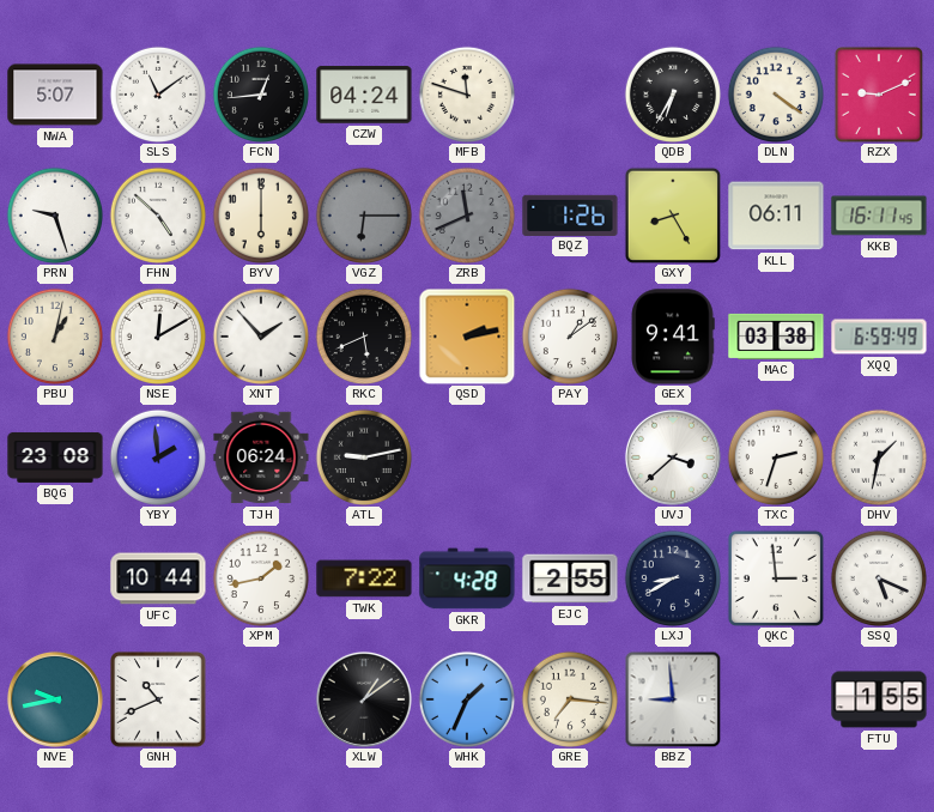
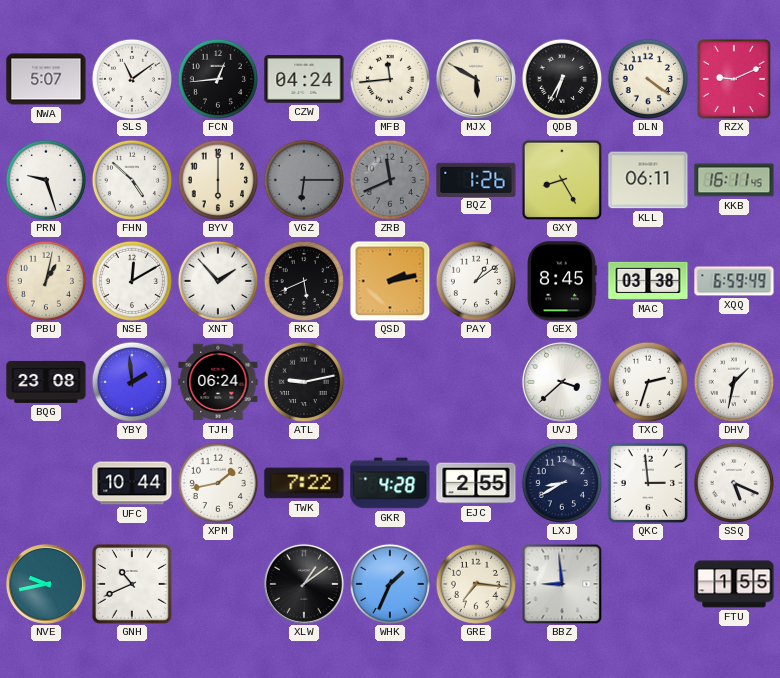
MFB: 11:48 -> 11:44 (389, 78)
MJX: none -> 5:50 (476, 79)
GEX: 9:41 -> 8:45 (562, 281)
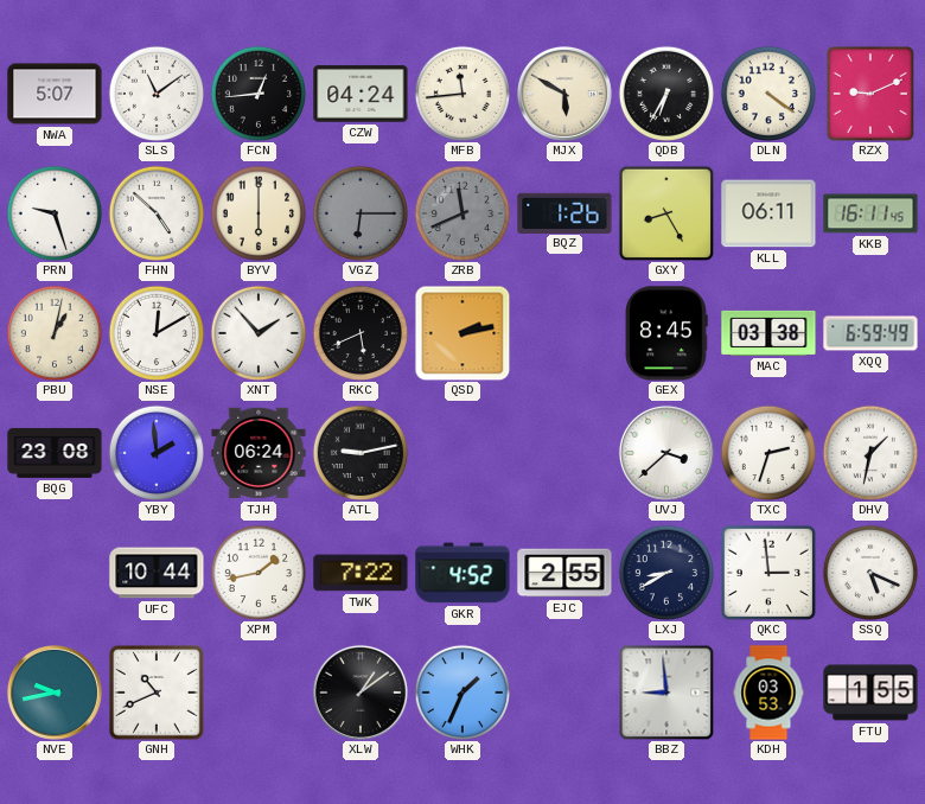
PAY: 1:09 -> none (475, 280)
GKR: 4:28 -> 4:52 (462, 573)
GRE: 7:16 -> none (475, 583)
KDH: none -> 03:53 (768, 693)
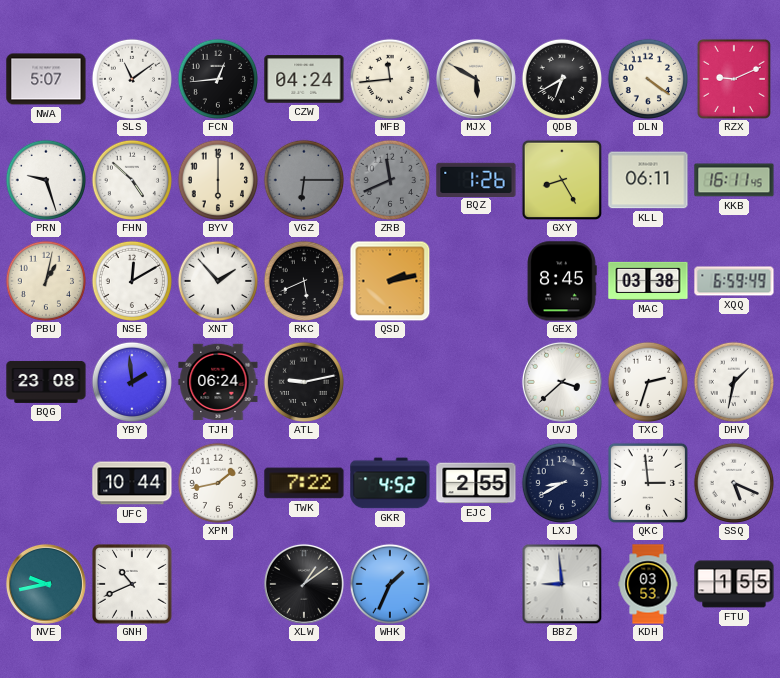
QDB: 6:35 -> 6:40 (561, 78)
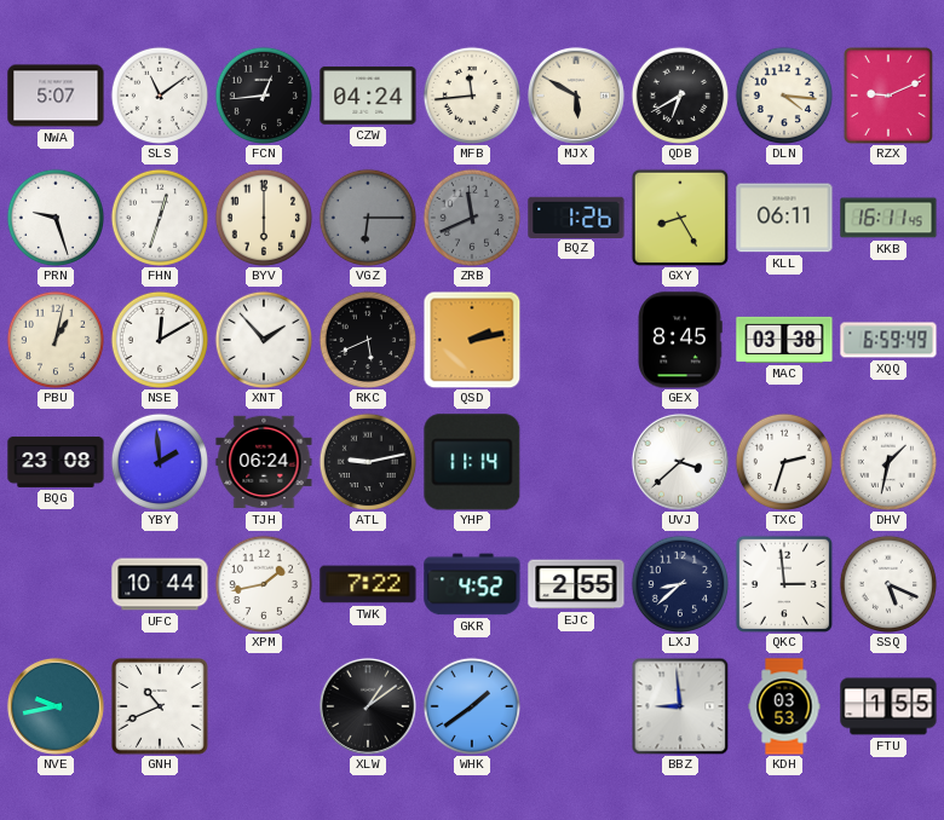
DLN: 4:21 -> 4:16 (783, 94)
FHN: 4:52 -> 12:33 (159, 216)
YHP: none -> 11:14 (472, 462)
LXJ: 8:40 -> 8:38 (679, 583)
WHK: 1:34 -> 1:39 (471, 705)
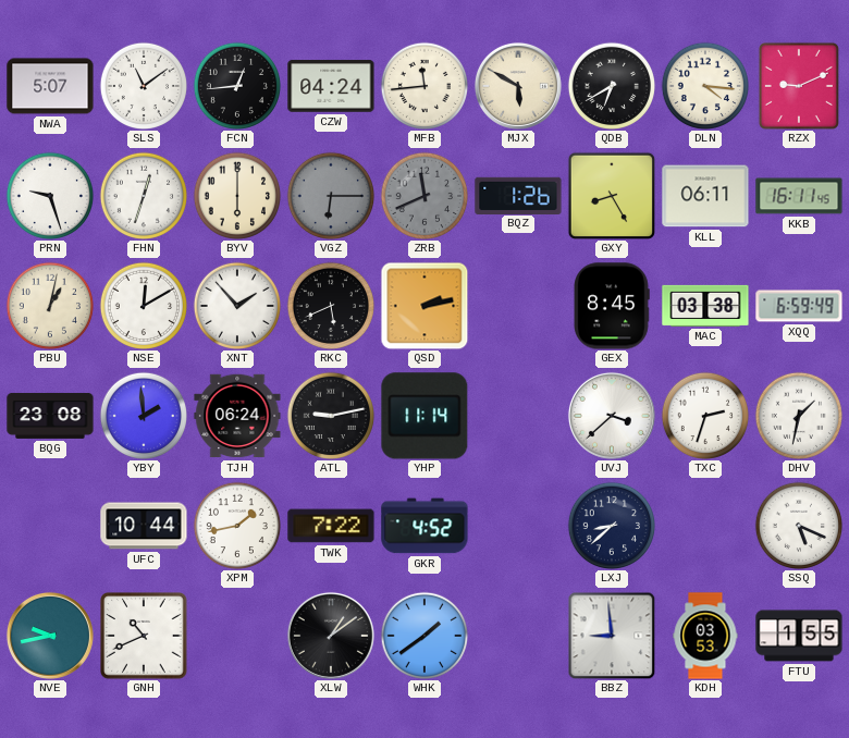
EJC: 2:55 -> none (576, 584)
QKC: 2:59 -> none (784, 584)
